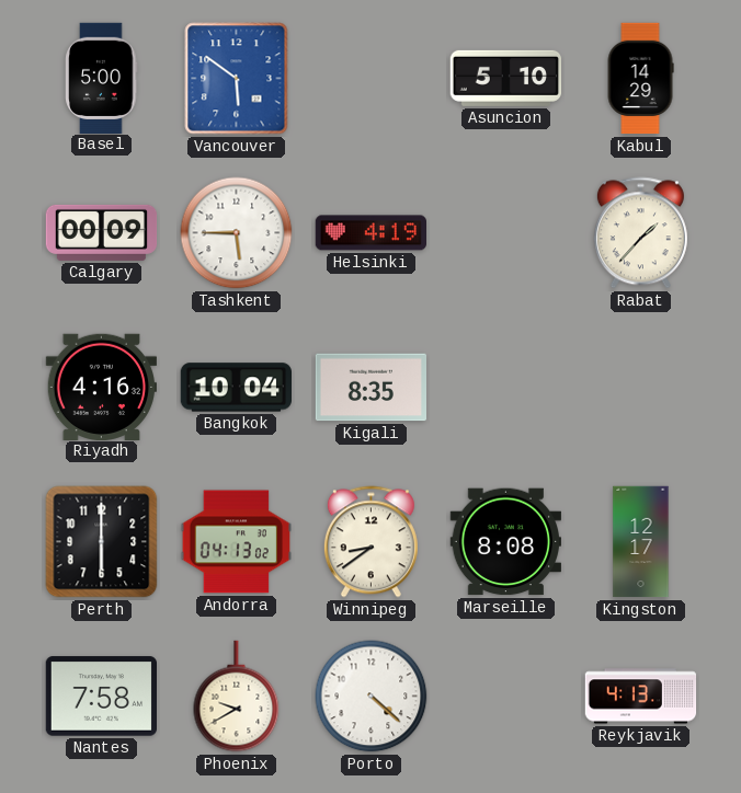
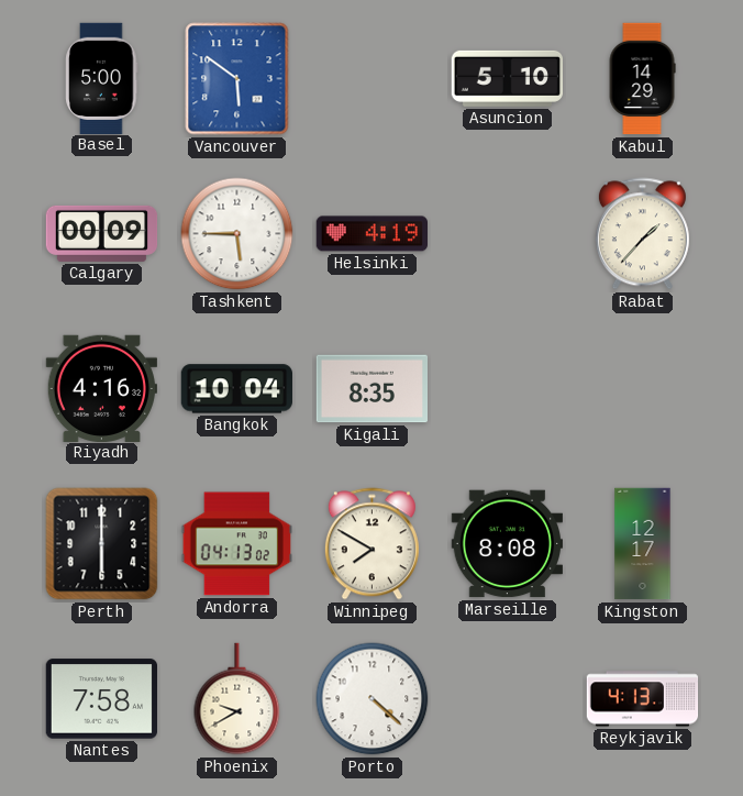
Winnipeg: 8:39 -> 7:50 (371, 544)
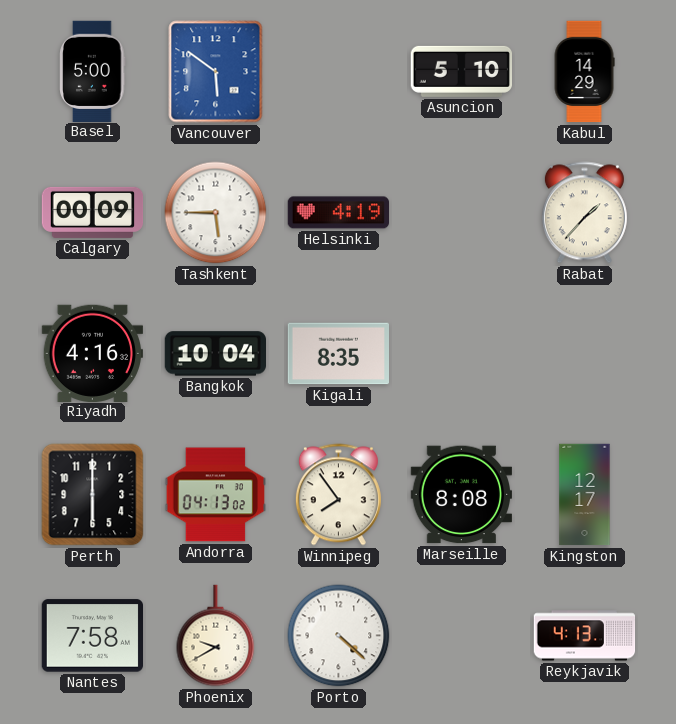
Winnipeg: 7:50 -> 7:54 (338, 495)
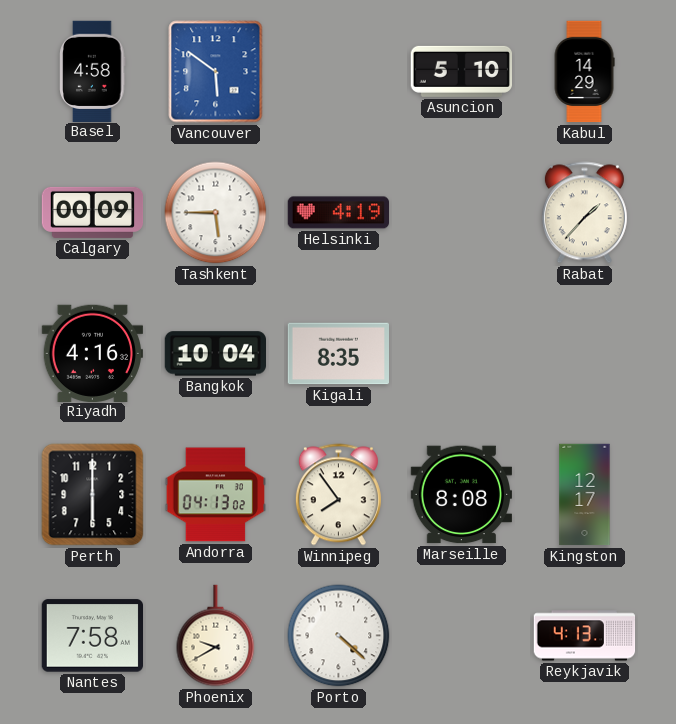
Basel: 5:00 -> 4:58 (93, 71)
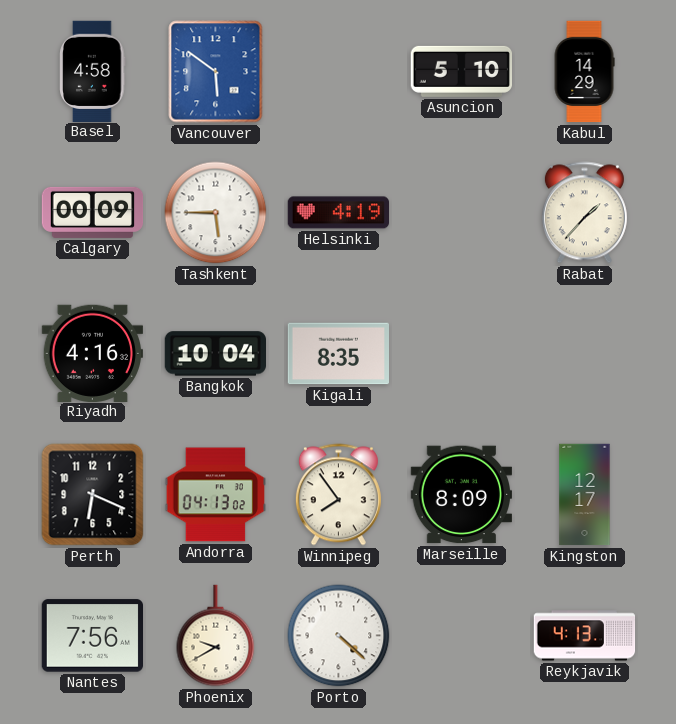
Perth: 6:00 -> 6:19 (93, 495)
Marseille: 8:08 -> 8:09 (461, 495)
Nantes: 7:58 -> 7:56 (92, 636)
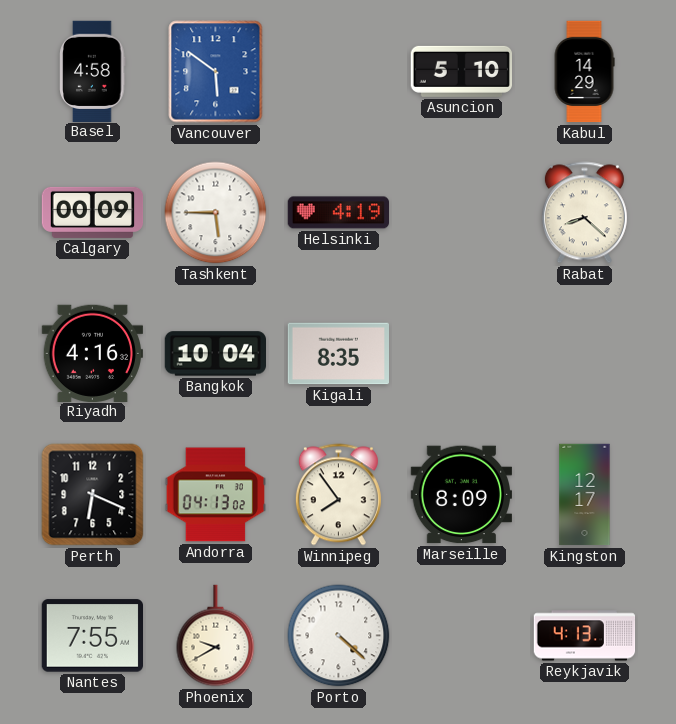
Rabat: 1:37 -> 8:22 (584, 213)
Nantes: 7:56 -> 7:55 (92, 636)
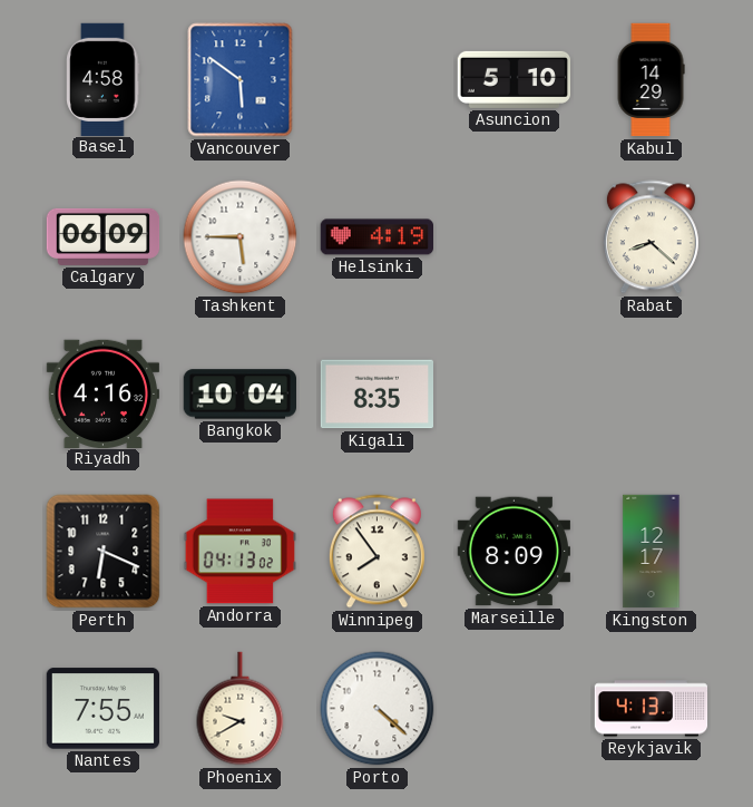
Calgary: 00:09 -> 06:09 (104, 236)
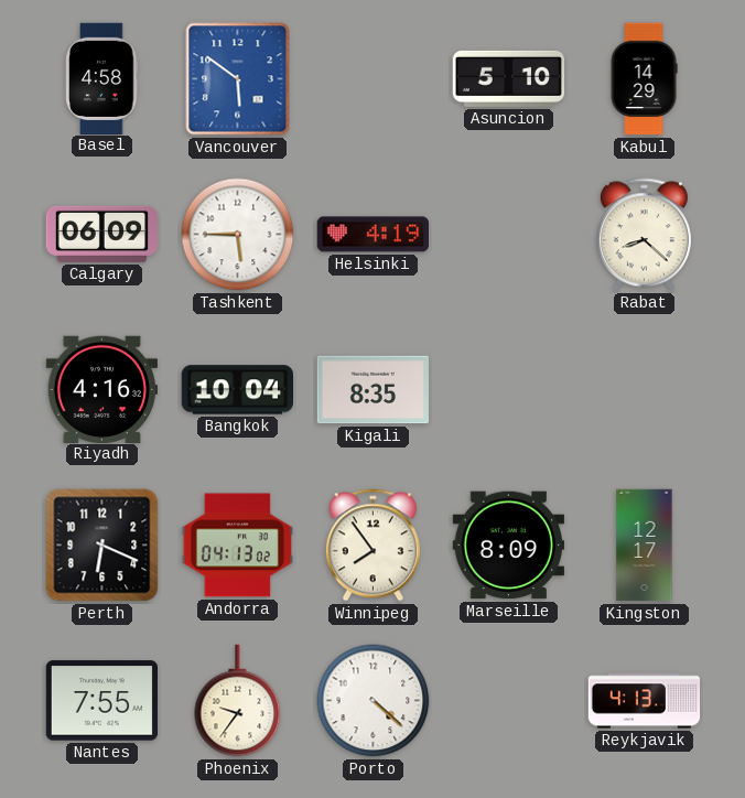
Phoenix: 9:40 -> 9:36 (238, 701)
